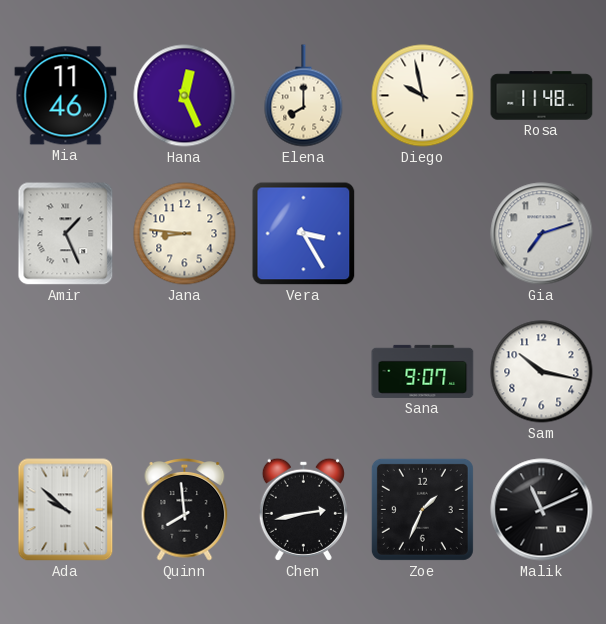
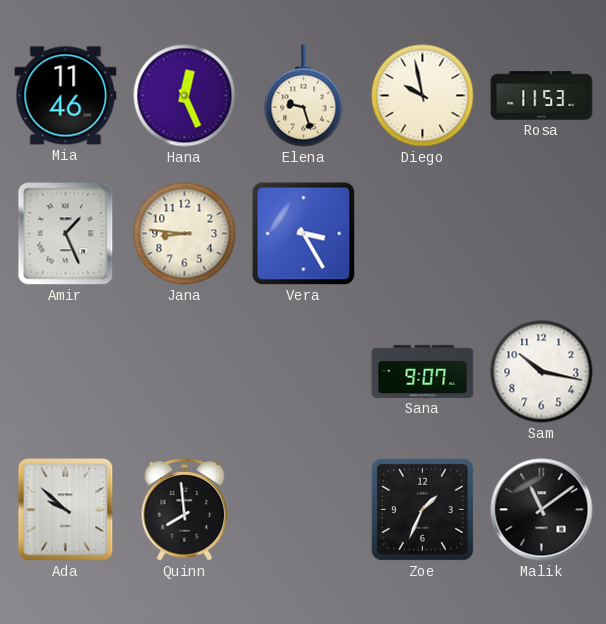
Elena: 8:00 -> 9:27 (304, 96)
Rosa: 11:48 -> 11:53 (542, 96)
Gia: 7:12 -> none (542, 234)
Chen: 2:43 -> none (303, 509)
Malik: 11:11 -> 11:09 (542, 510)
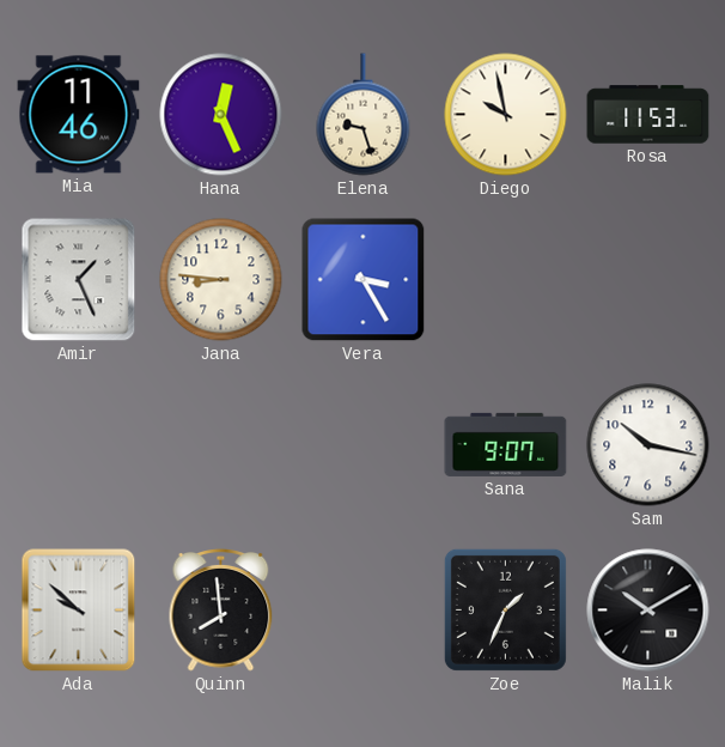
Malik: 11:09 -> 10:10 (648, 611)
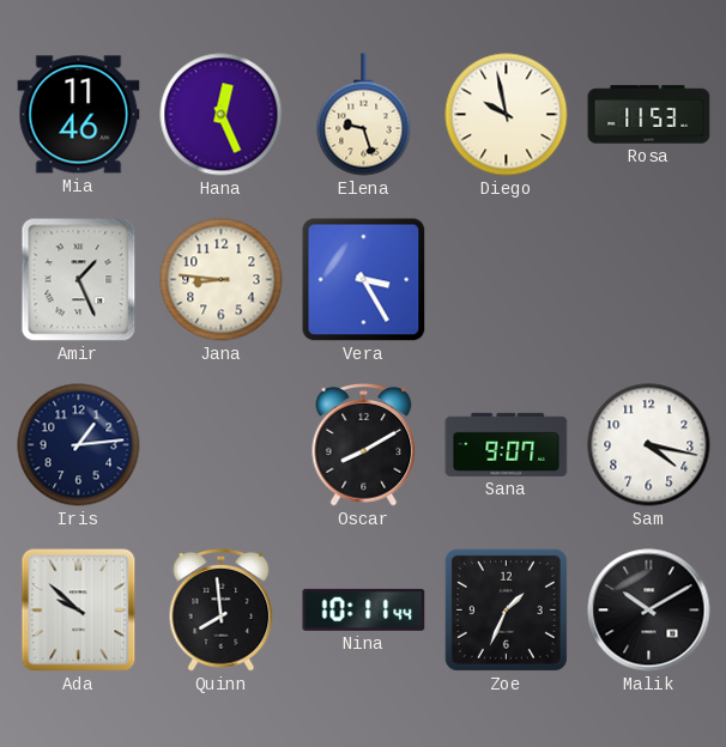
Iris: none -> 1:14 (79, 445)
Oscar: none -> 8:10 (364, 445)
Sam: 10:17 -> 4:17 (649, 445)
Nina: none -> 10:11 (364, 609)
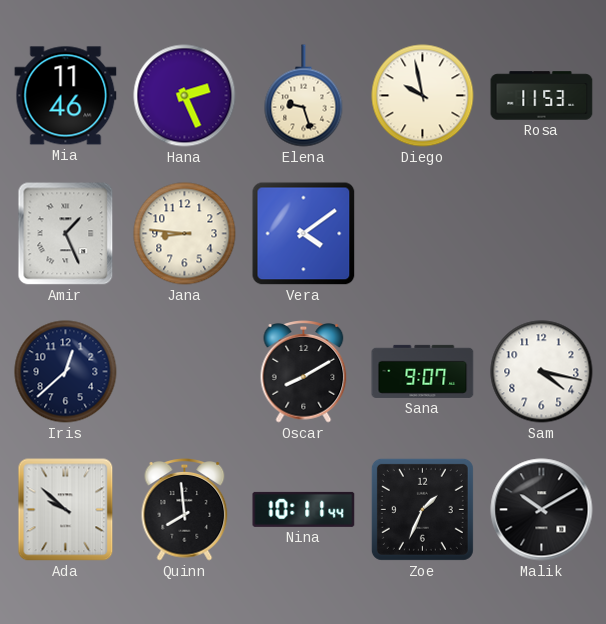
Hana: 12:26 -> 2:26 (185, 96)
Vera: 3:25 -> 4:09 (304, 234)
Iris: 1:14 -> 12:38 (66, 372)
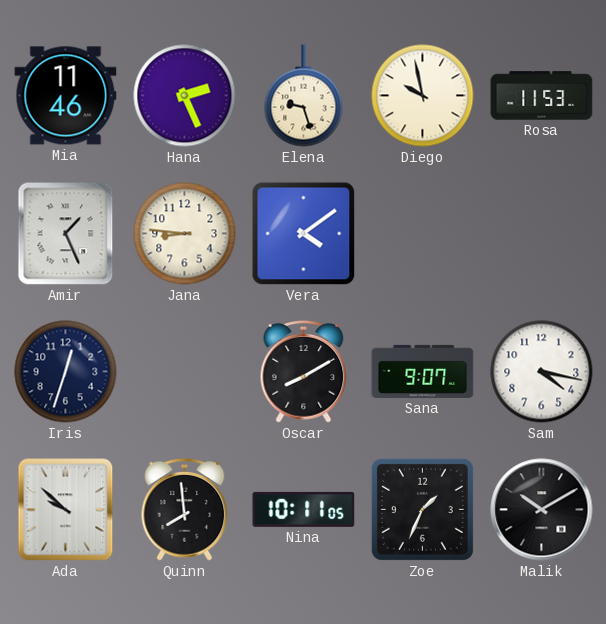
Iris: 12:38 -> 12:33 (66, 372)
Nina: 10:11:44 -> 10:11:05 (304, 509)
